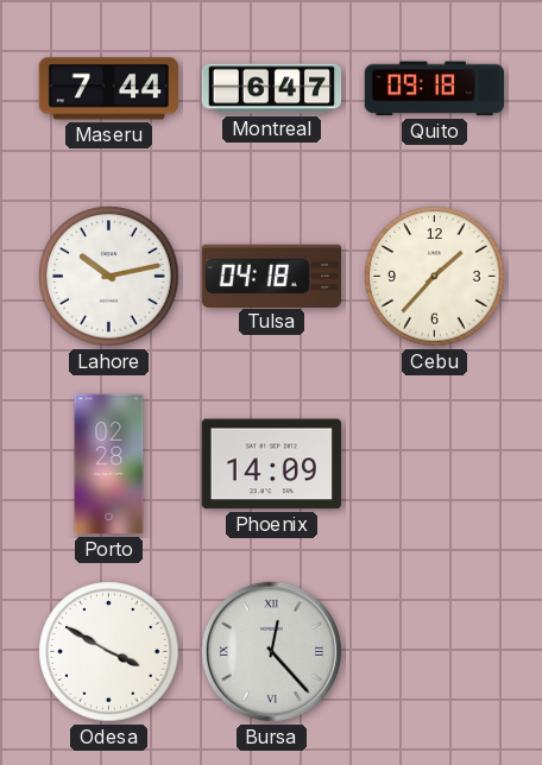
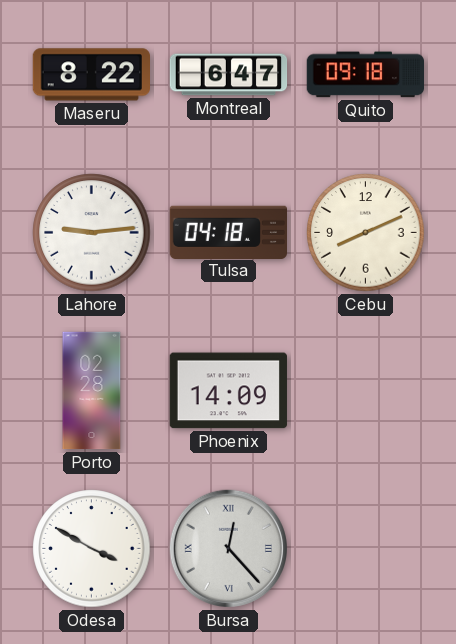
Maseru: 7:44 -> 8:22 (91, 75)
Lahore: 10:13 -> 9:14 (92, 233)
Cebu: 1:37 -> 8:11 (366, 233)
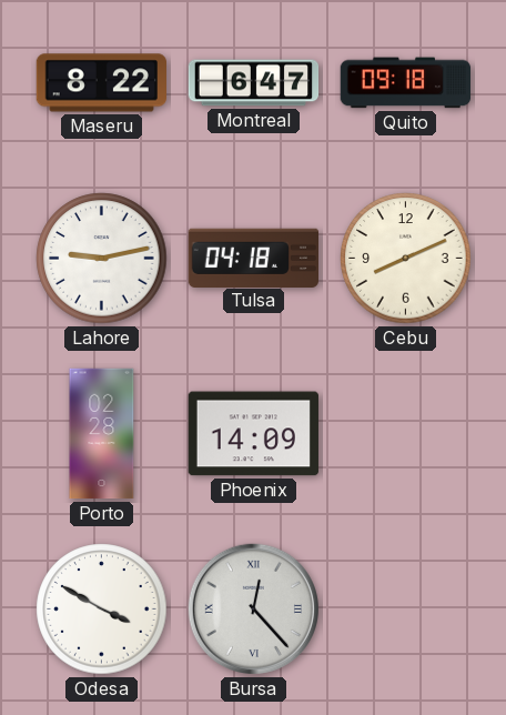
Lahore: 9:14 -> 9:13 (102, 259)
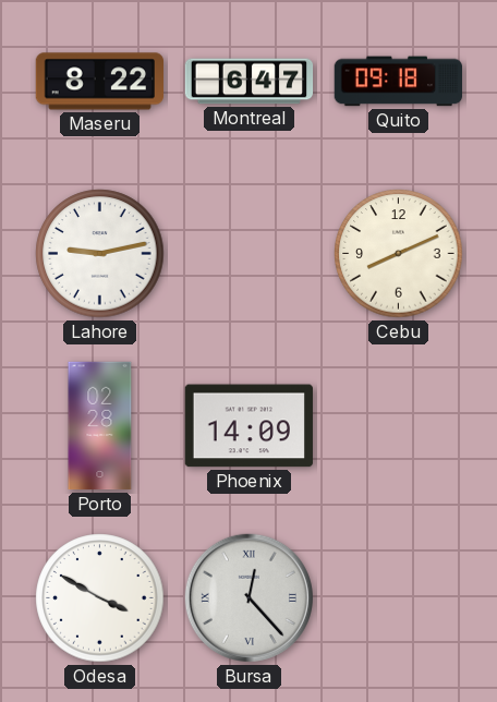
Tulsa: 04:18 -> none (253, 258)
